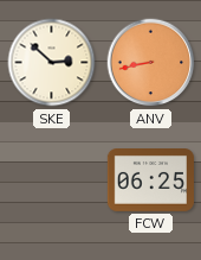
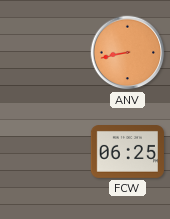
SKE: 2:52 -> none (52, 63)
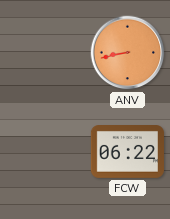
FCW: 06:25 -> 06:22 (127, 152)
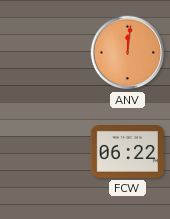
ANV: 8:43 -> 12:01 (128, 53)
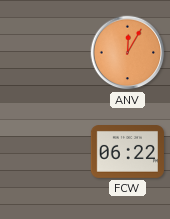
ANV: 12:01 -> 12:05 (128, 53)
